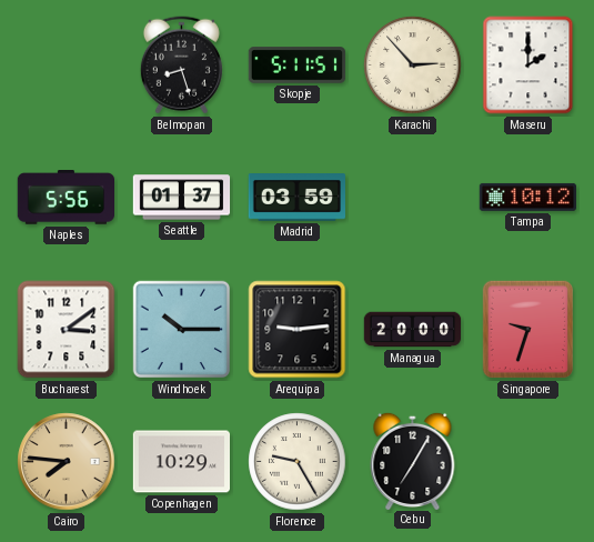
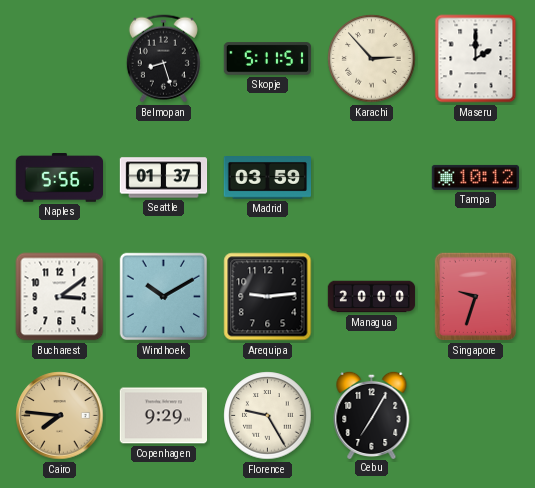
Windhoek: 10:15 -> 10:10 (164, 297)
Copenhagen: 10:29 -> 9:29 (163, 416)
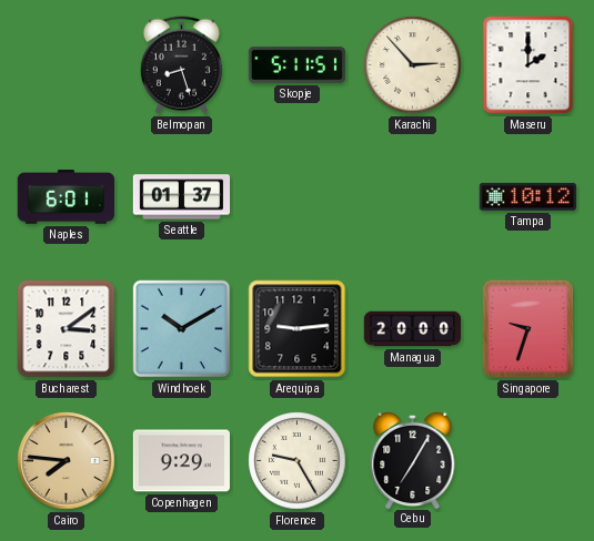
Naples: 5:56 -> 6:01 (66, 197)
Madrid: 03:59 -> none (267, 178)
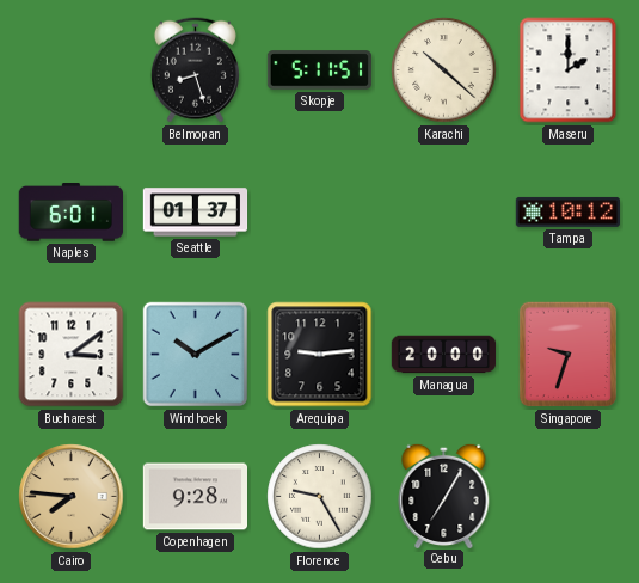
Karachi: 2:53 -> 10:22 (444, 70)
Copenhagen: 9:29 -> 9:28 (195, 497)
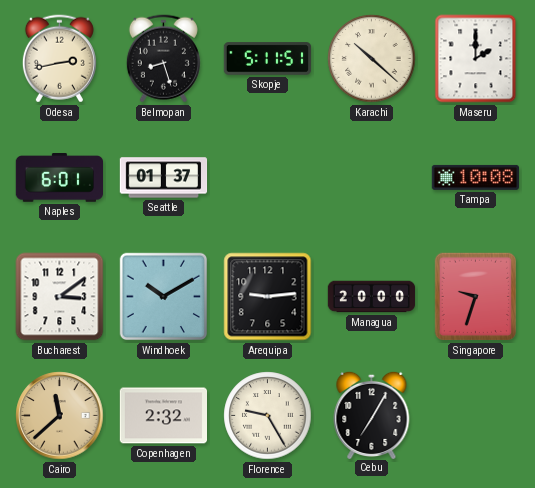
Odesa: none -> 2:43 (59, 59)
Tampa: 10:12 -> 10:08 (475, 177)
Cairo: 7:46 -> 11:38 (60, 416)
Copenhagen: 9:28 -> 2:32 (163, 416)
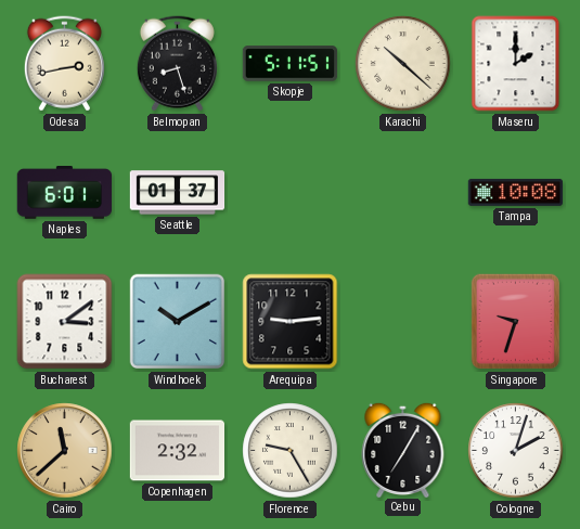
Managua: 20:00 -> none (372, 297)
Cologne: none -> 2:03 (516, 451)
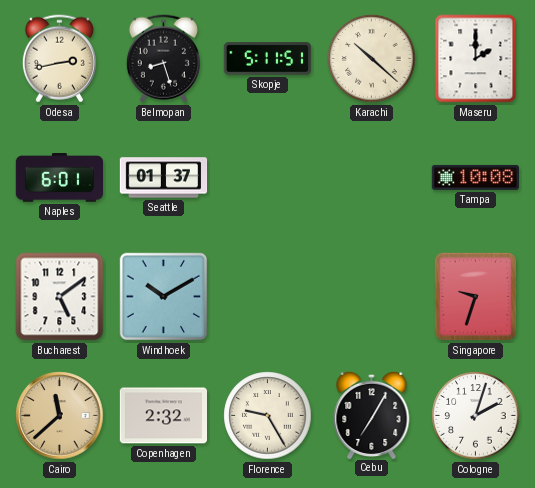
Bucharest: 3:09 -> 5:09 (60, 297)
Arequipa: 9:14 -> none (291, 322)
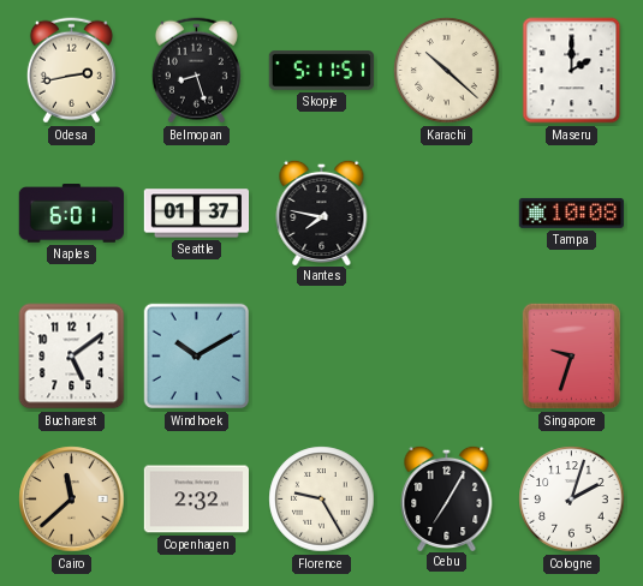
Nantes: none -> 7:47 (322, 211)
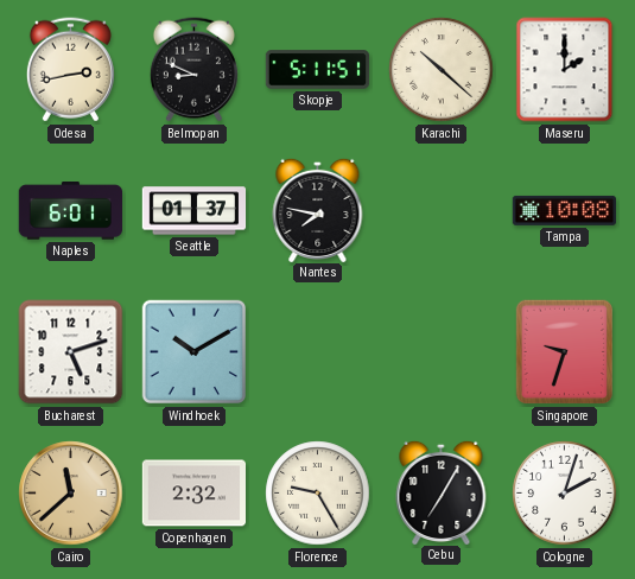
Belmopan: 8:27 -> 8:49 (193, 70)
Bucharest: 5:09 -> 5:12 (71, 352)
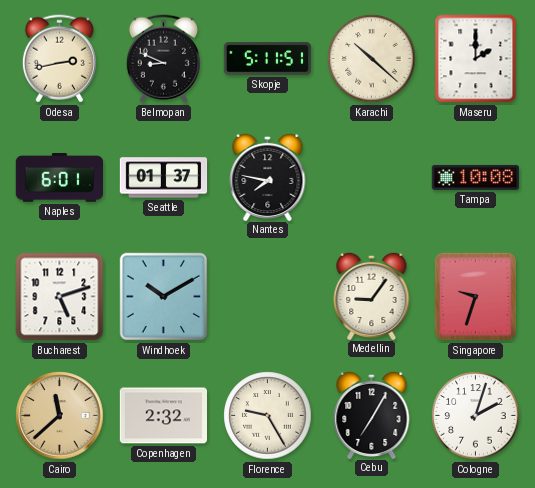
Medellin: none -> 9:06 (372, 295)
